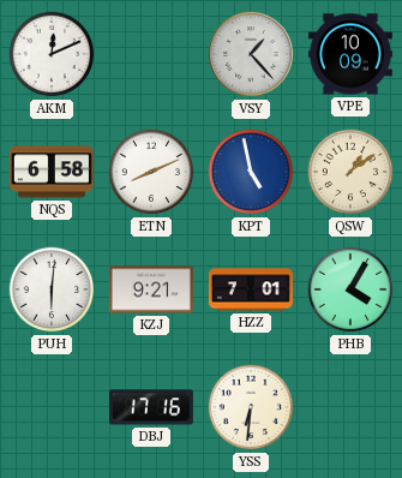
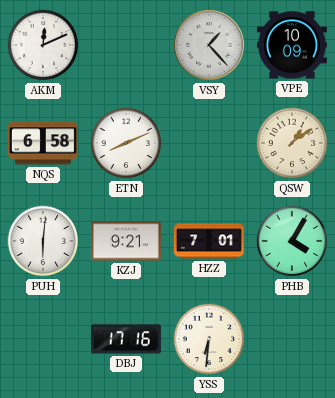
KPT: 4:58 -> none (251, 172)
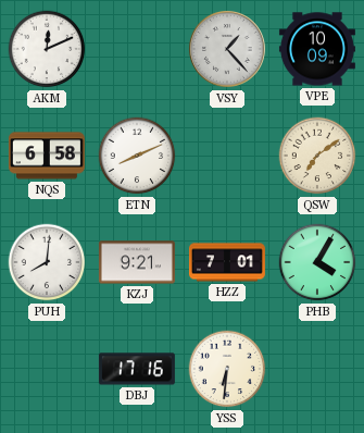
QSW: 1:09 -> 7:09 (317, 156)
PUH: 6:01 -> 8:01 (47, 262)
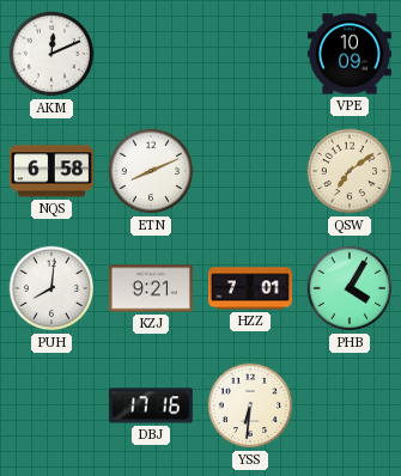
VSY: 1:23 -> none (227, 49)
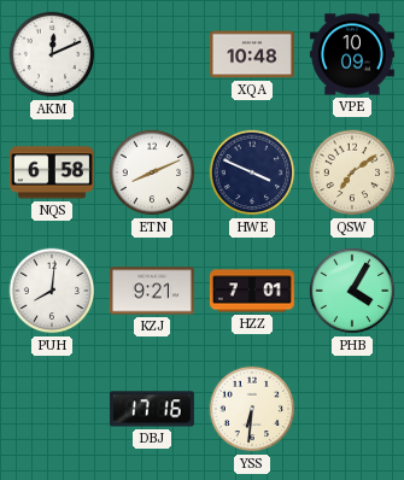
XQA: none -> 10:48 (252, 54)
HWE: none -> 3:49 (252, 172)
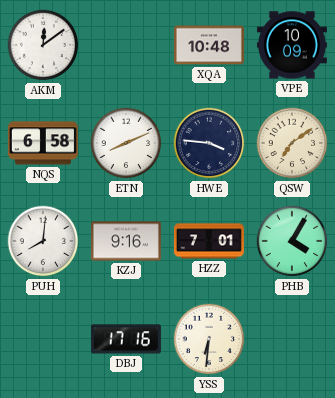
AKM: 12:11 -> 12:09 (43, 45)
HWE: 3:49 -> 3:46 (209, 143)
KZJ: 9:21 -> 9:16 (126, 241)
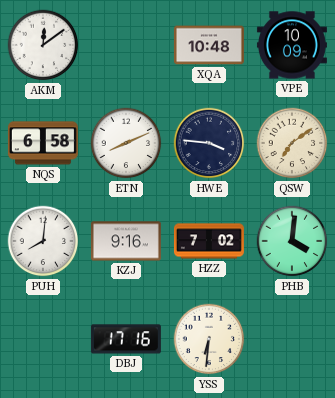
HZZ: 7:01 -> 7:02 (209, 241)
PHB: 4:05 -> 4:01 (292, 241)
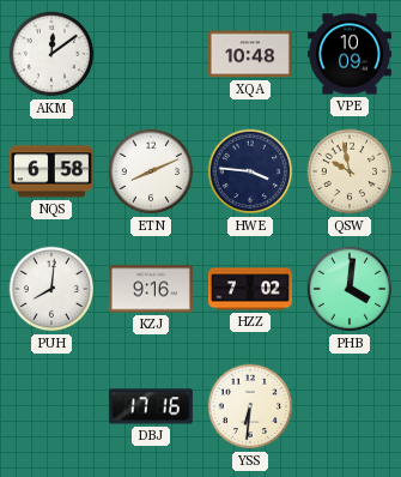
QSW: 7:09 -> 9:58 (350, 171)
